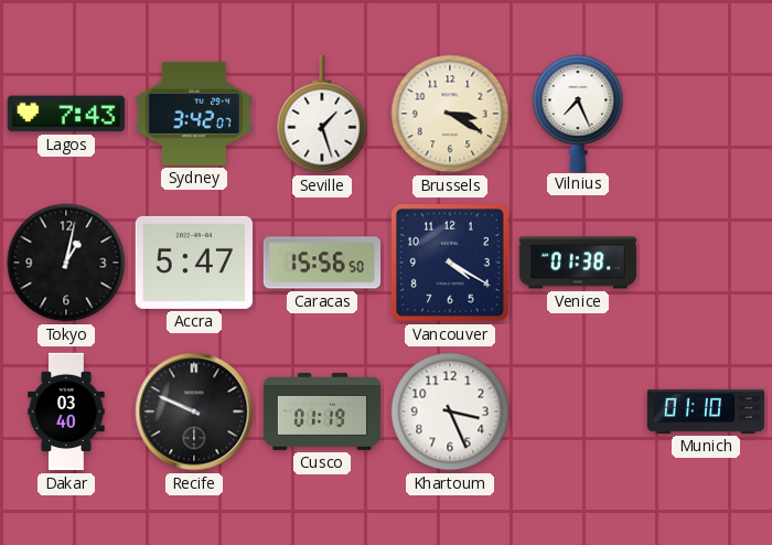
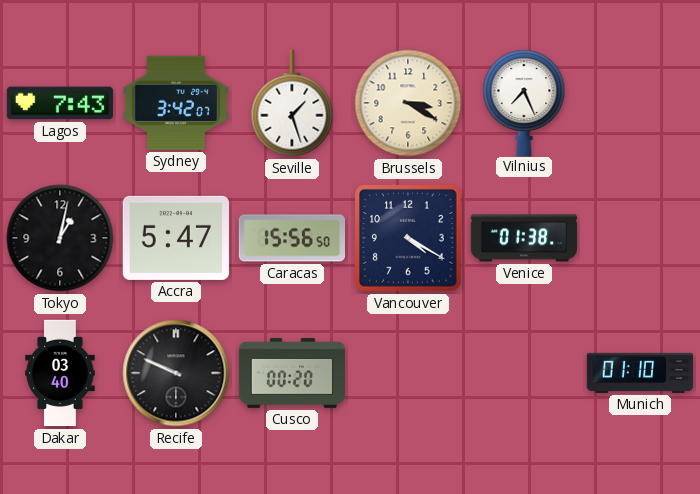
Cusco: 01:19 -> 00:20 (292, 373)
Khartoum: 3:26 -> none (450, 412)
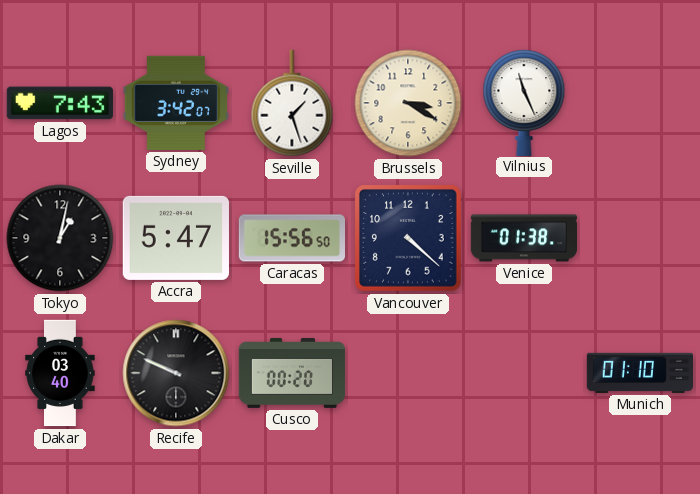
Vilnius: 7:26 -> 11:26 (524, 102)
Vancouver: 4:20 -> 4:22 (409, 239)
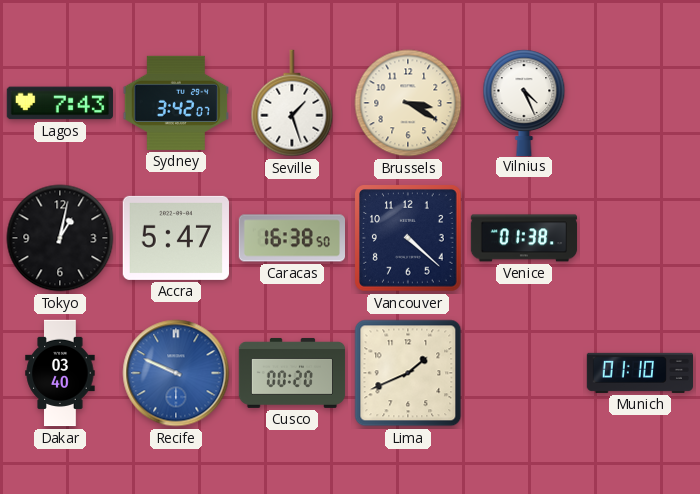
Vilnius: 11:26 -> 4:26 (524, 102)
Caracas: 15:56 -> 16:38 (291, 238)
Recife dial: black -> blue (176, 373)
Lima: none -> 1:41 (408, 373)
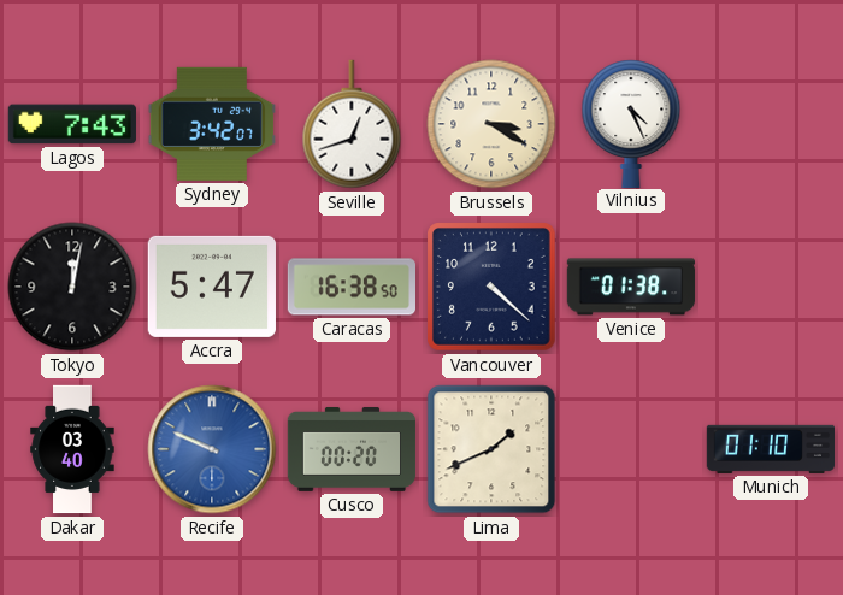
Seville: 1:27 -> 12:42 (352, 124)
Tokyo: 1:02 -> 12:02 (72, 287)
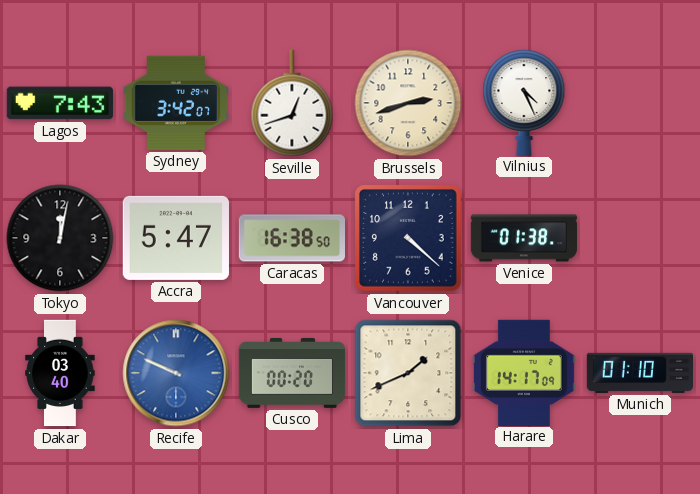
Brussels: 3:20 -> 2:42 (408, 103)
Harare: none -> 14:17 (524, 372)
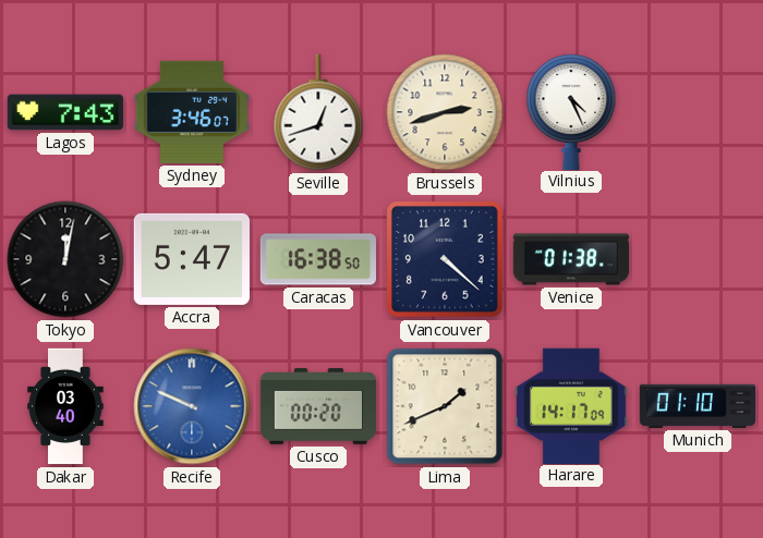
Sydney: 3:42 -> 3:46 (192, 112)
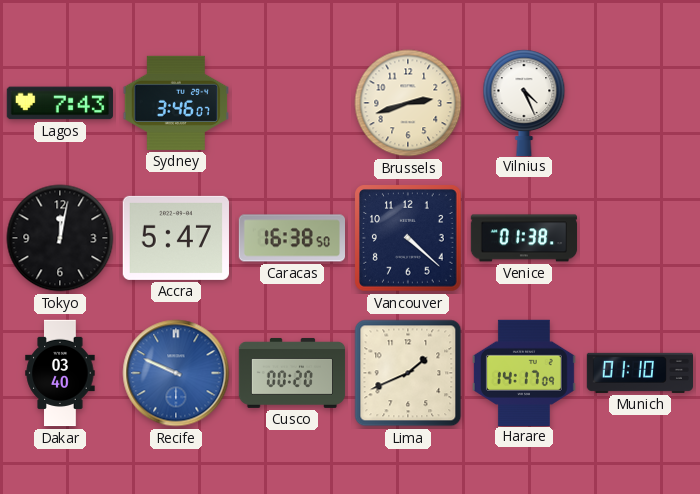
Seville: 12:42 -> none (318, 112)
